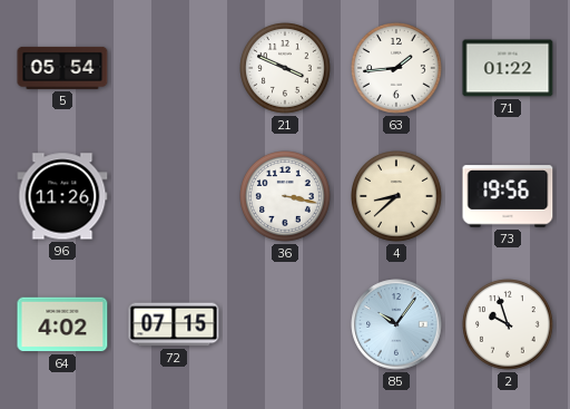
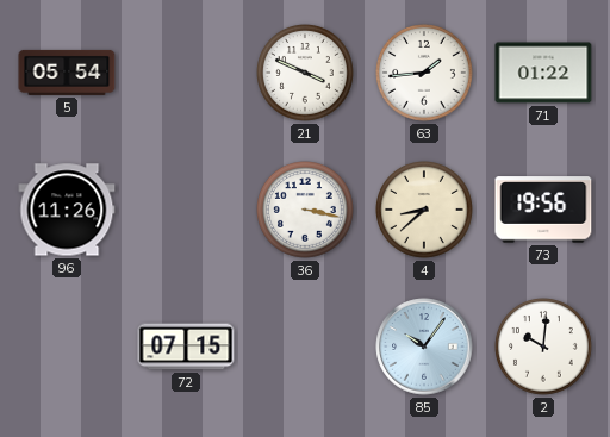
64: 4:02 -> none (62, 324)
2: 9:57 -> 10:01 (544, 348)
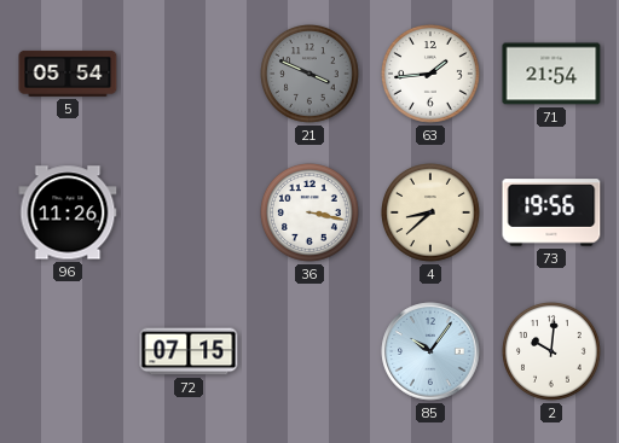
21 dial: white -> grey (311, 75)
71: 01:22 -> 21:54 (551, 74)
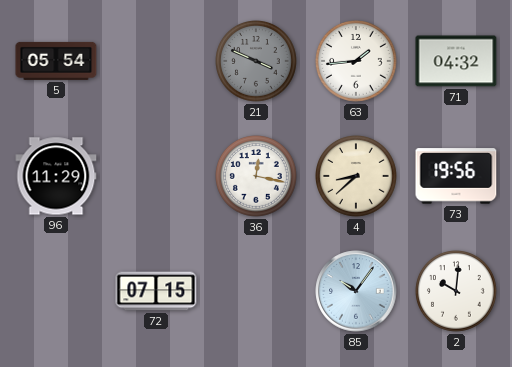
71: 21:54 -> 04:32 (456, 61)
96: 11:26 -> 11:29 (56, 176)
36: 3:17 -> 12:17 (257, 177)
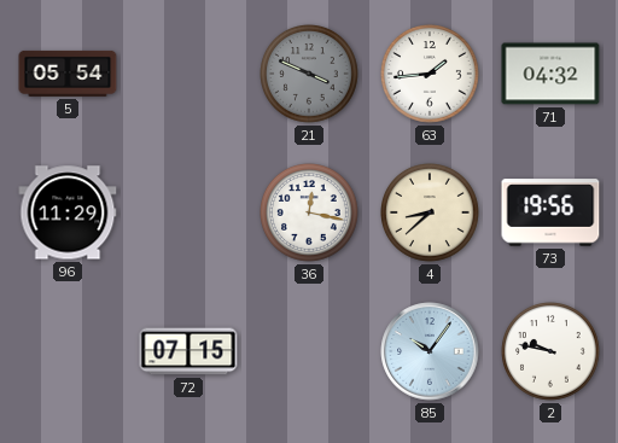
2: 10:01 -> 9:47 (552, 352)
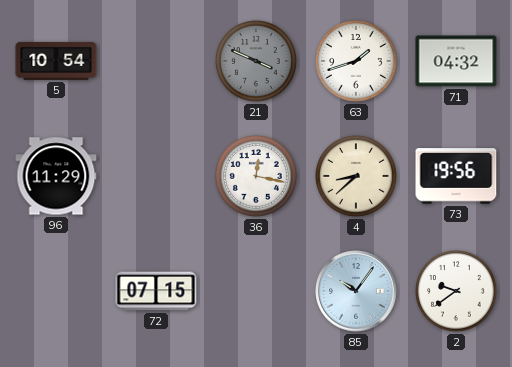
5: 05:54 -> 10:54 (56, 61)
63: 1:44 -> 1:42 (357, 62)
2: 9:47 -> 9:39 (457, 292)
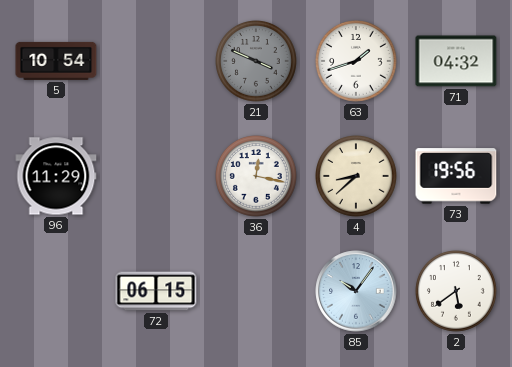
72: 07:15 -> 06:15 (156, 291)
2: 9:39 -> 5:39 (457, 292)
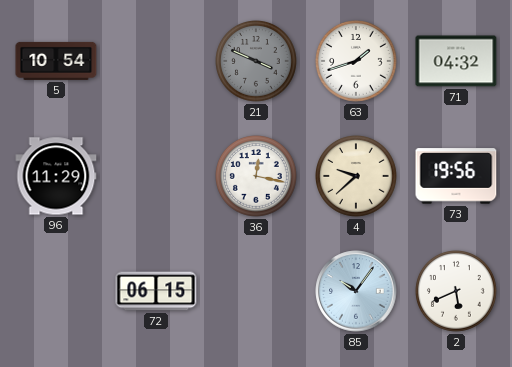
4: 8:38 -> 9:38 (357, 177)
2: 5:39 -> 5:41 (457, 292)
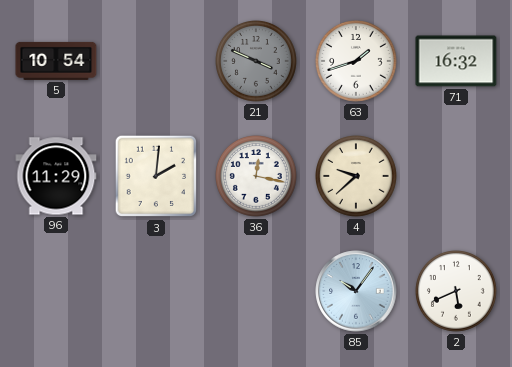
71: 04:32 -> 16:32 (456, 61)
3: none -> 2:01 (156, 176)
73: 19:56 -> none (456, 176)
72: 06:15 -> none (156, 291)
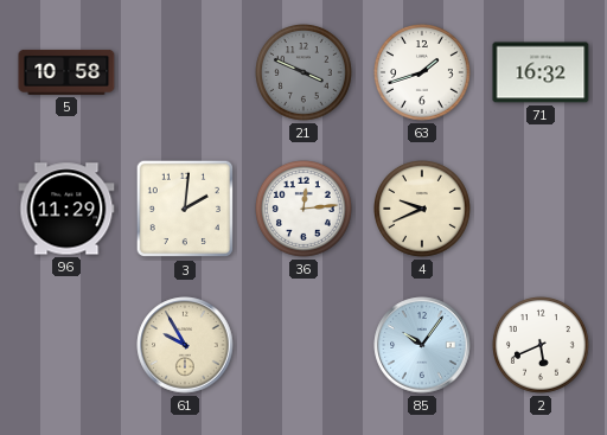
5: 10:54 -> 10:58 (66, 72)
36: 12:17 -> 12:14 (305, 210)
4: 9:38 -> 9:41 (423, 210)
61: none -> 9:55 (185, 345)
